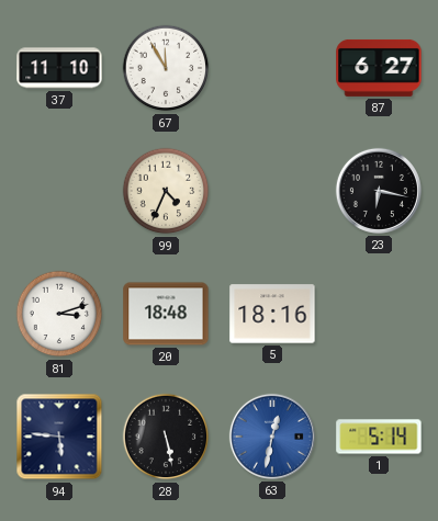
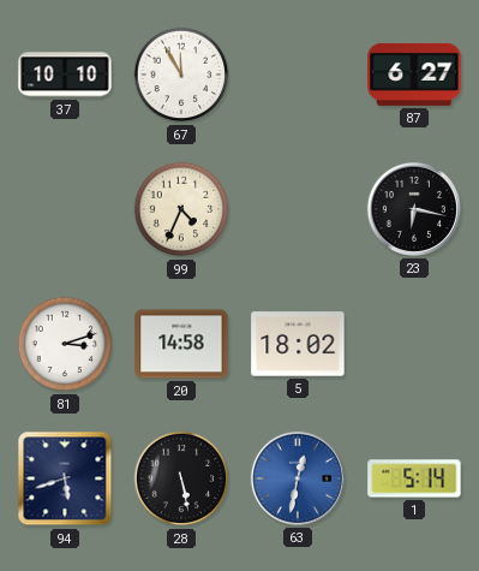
37: 11:10 -> 10:10 (65, 75)
20: 18:48 -> 14:58 (181, 344)
5: 18:16 -> 18:02 (298, 344)
94: 5:46 -> 5:42 (65, 478)
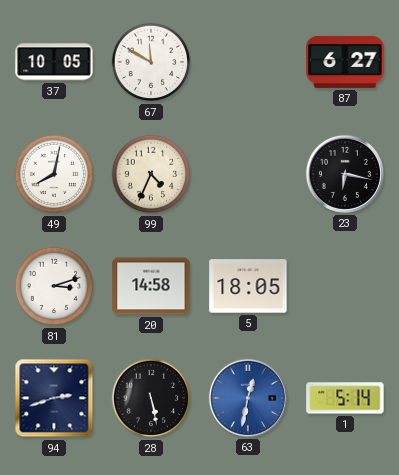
37: 10:10 -> 10:05 (54, 62)
67: 11:55 -> 11:50 (151, 62)
49: none -> 8:02 (54, 174)
5: 18:02 -> 18:05 (248, 286)
94: 5:42 -> 2:42 (54, 398)
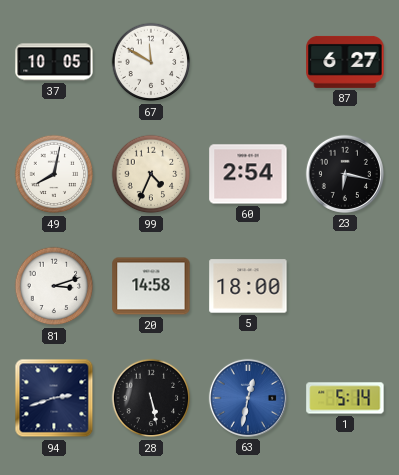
60: none -> 2:54 (248, 174)
5: 18:05 -> 18:00 (248, 286)
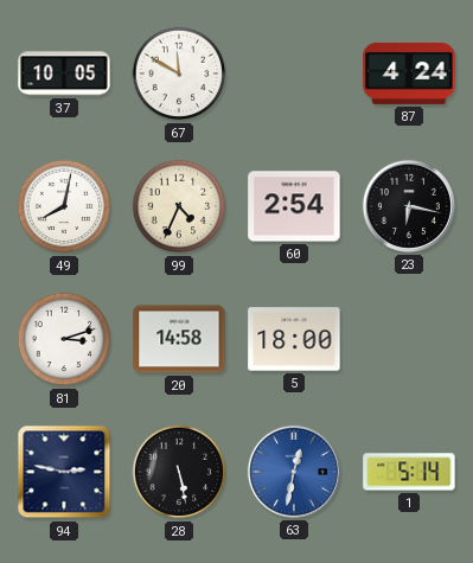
87: 6:27 -> 4:24 (409, 73)
94: 2:42 -> 2:47 (64, 472)
